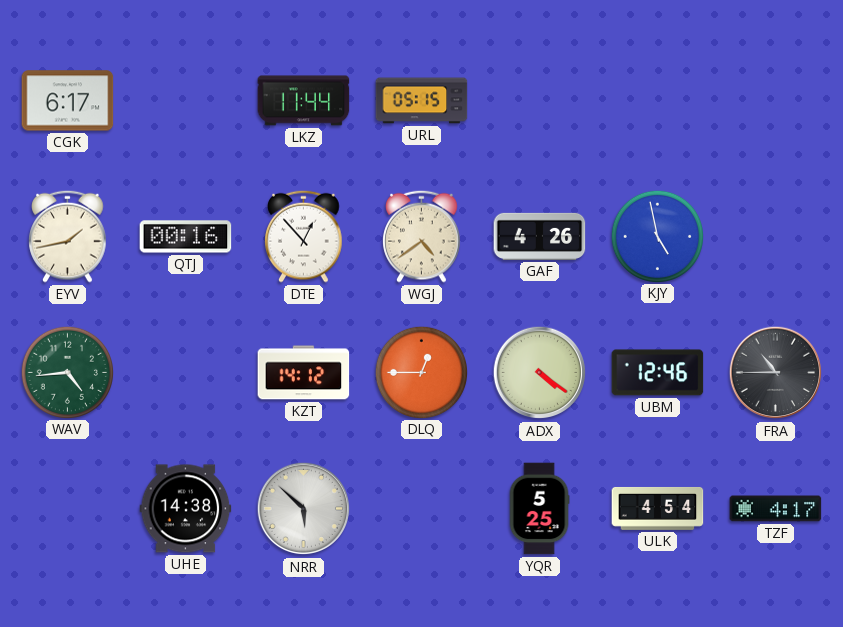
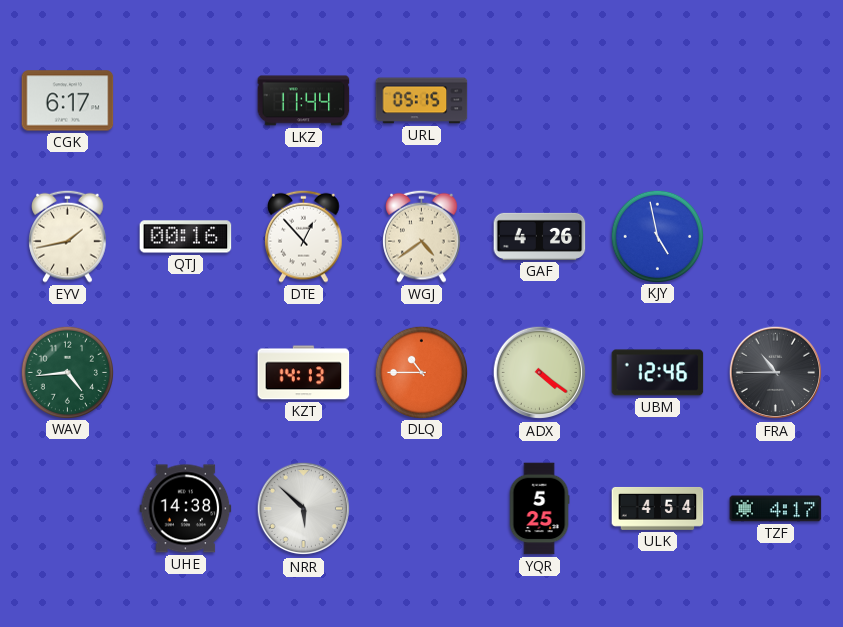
KZT: 14:12 -> 14:13 (304, 373)
DLQ: 12:45 -> 10:45 (421, 372)
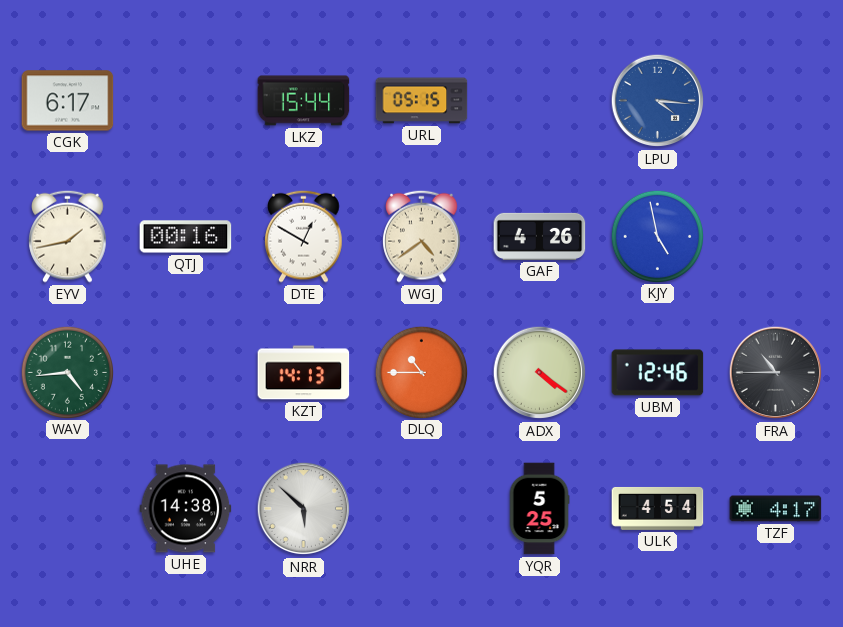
LKZ: 11:44 -> 15:44 (304, 101)
LPU: none -> 4:16 (658, 101)
DTE: 12:53 -> 12:50 (304, 236)
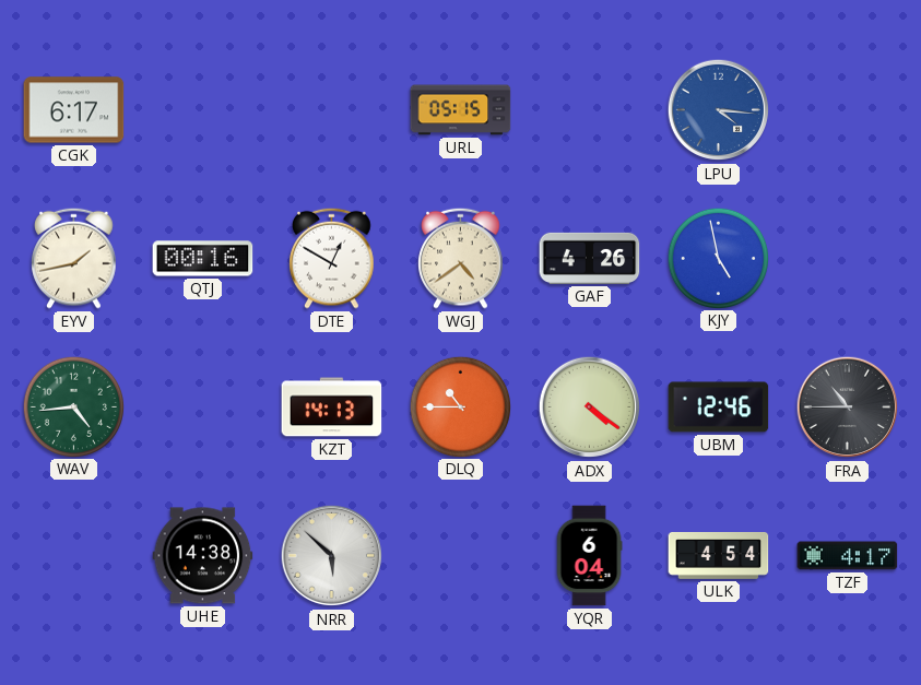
LKZ: 15:44 -> none (304, 101)
YQR: 5:25 -> 6:04 (589, 556)
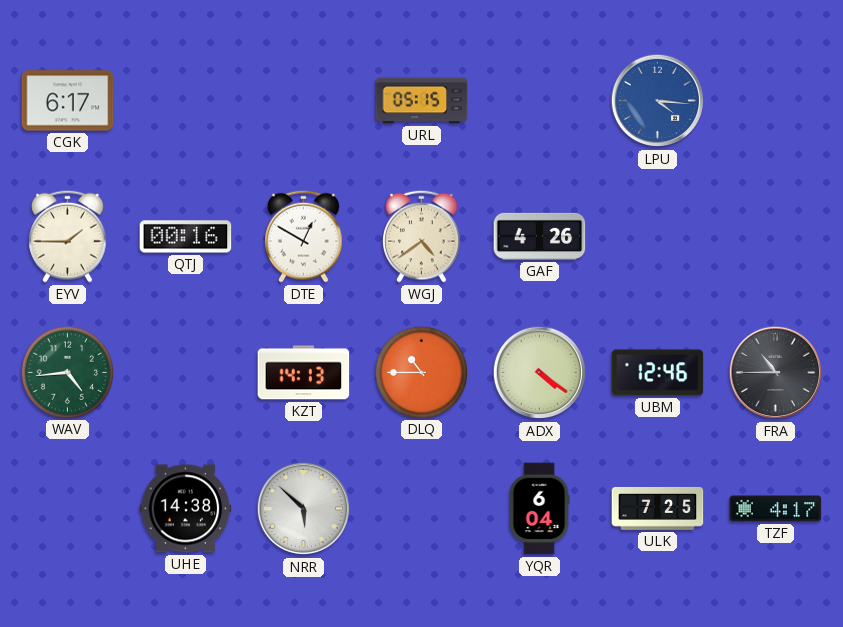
EYV: 1:43 -> 1:45 (68, 236)
KJY: 4:58 -> none (718, 258)
ULK: 4:54 -> 7:25 (658, 508)
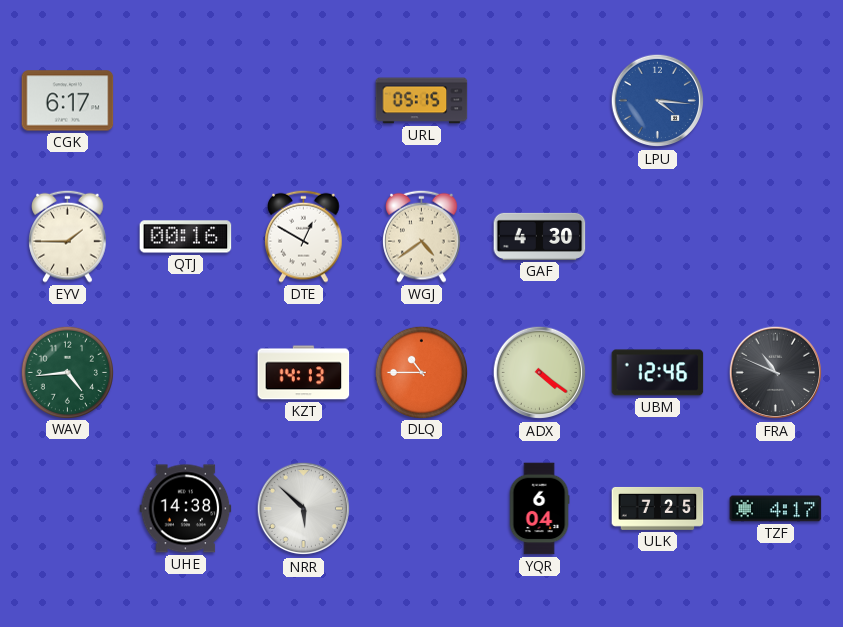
GAF: 4:26 -> 4:30 (540, 236)
FRA: 10:45 -> 10:49 (776, 373)
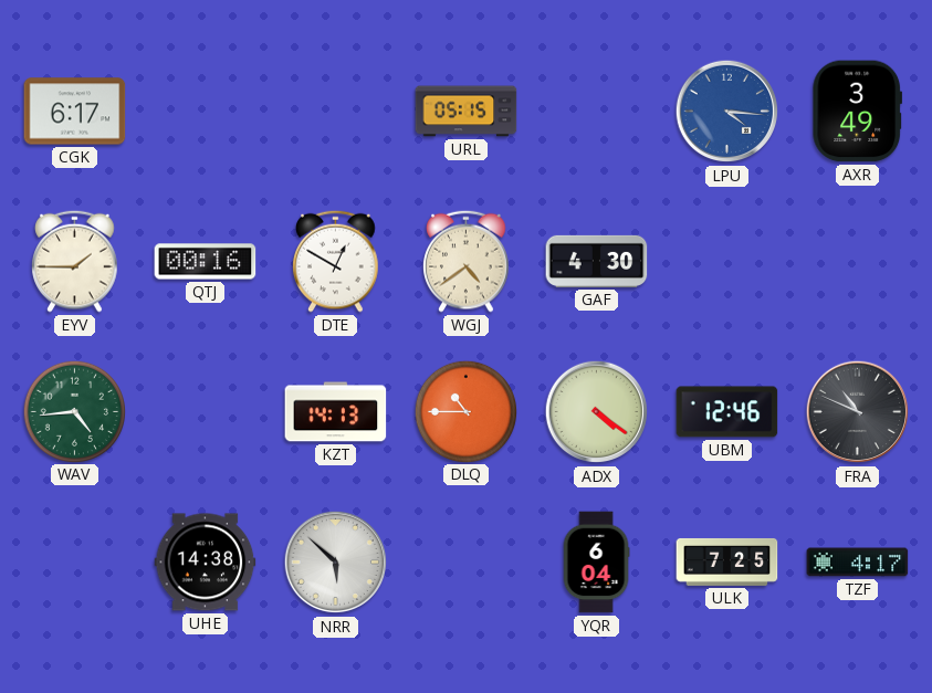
AXR: none -> 3:49 (858, 112)
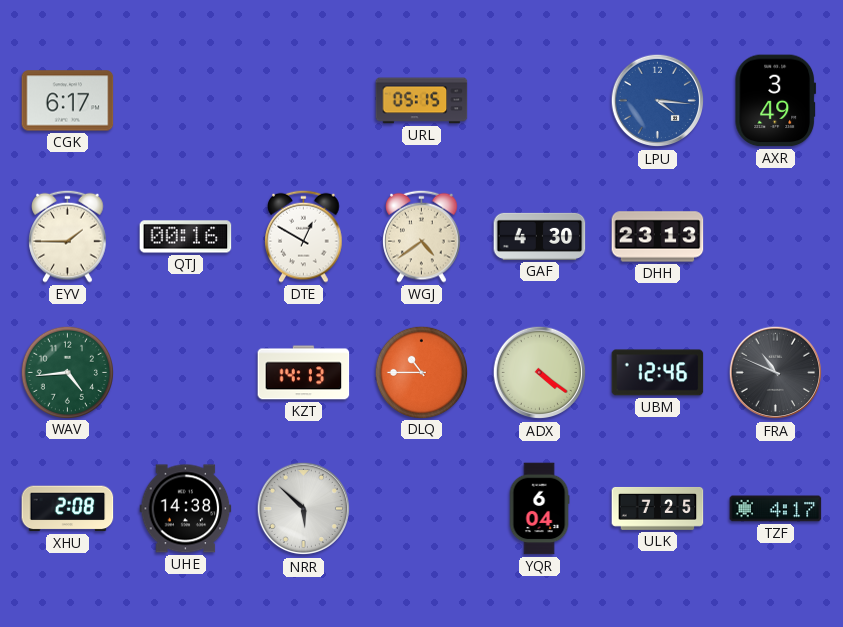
DHH: none -> 23:13 (658, 237)
XHU: none -> 2:08 (68, 509)
